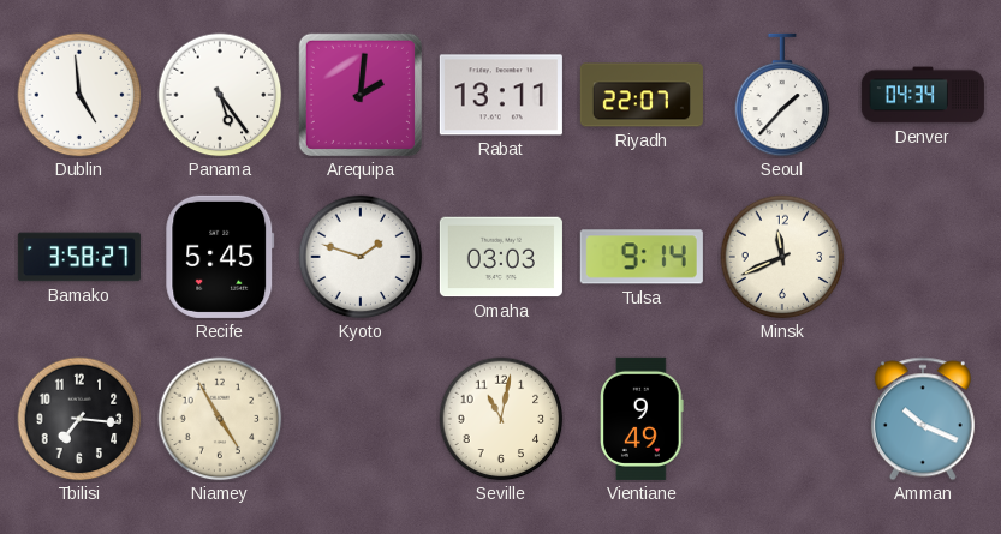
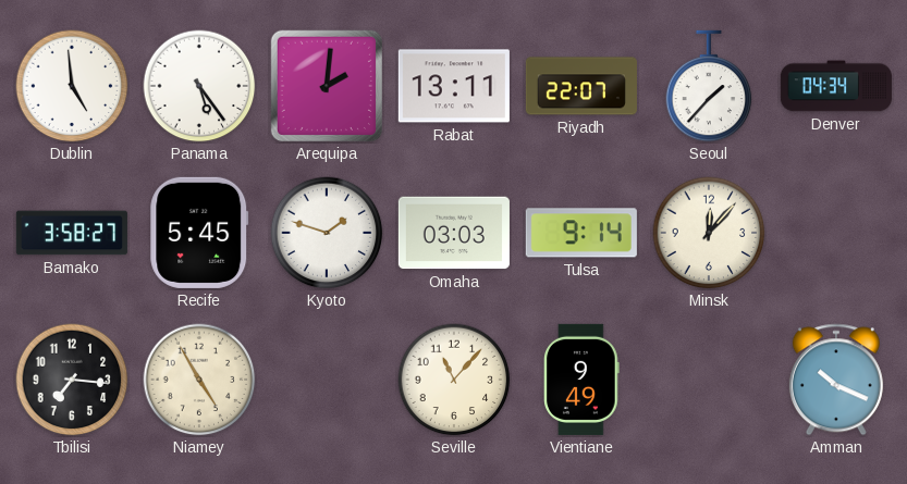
Minsk: 11:41 -> 12:07 (709, 233)
Seville: 11:02 -> 11:07 (454, 380)
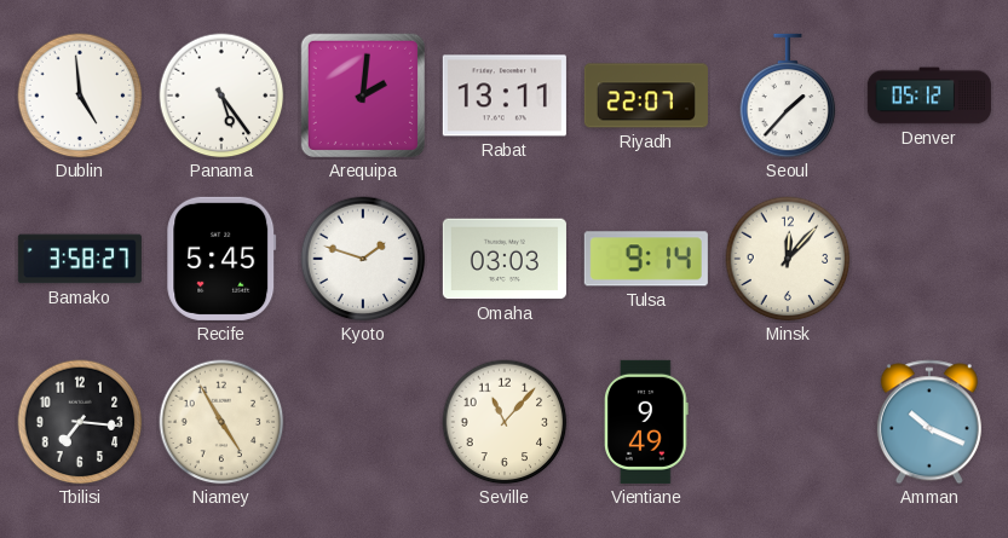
Denver: 04:34 -> 05:12 (929, 96)
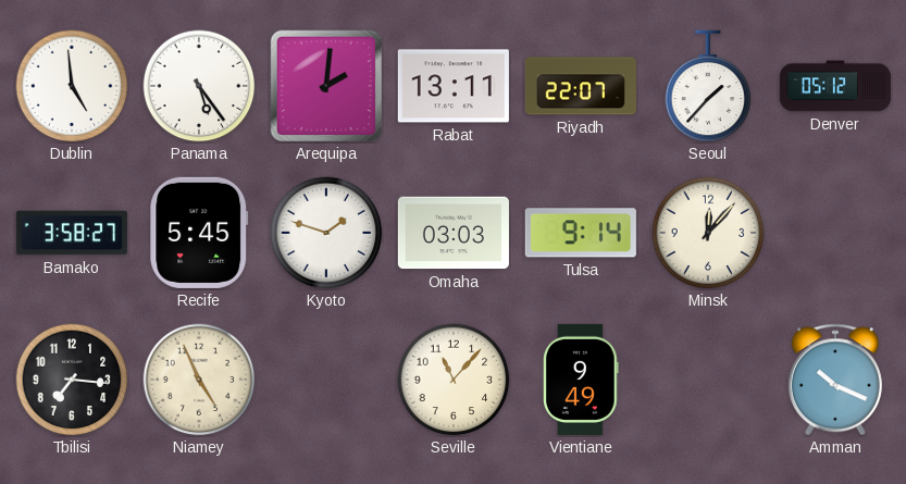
Niamey: 4:55 -> 4:56 (199, 380)
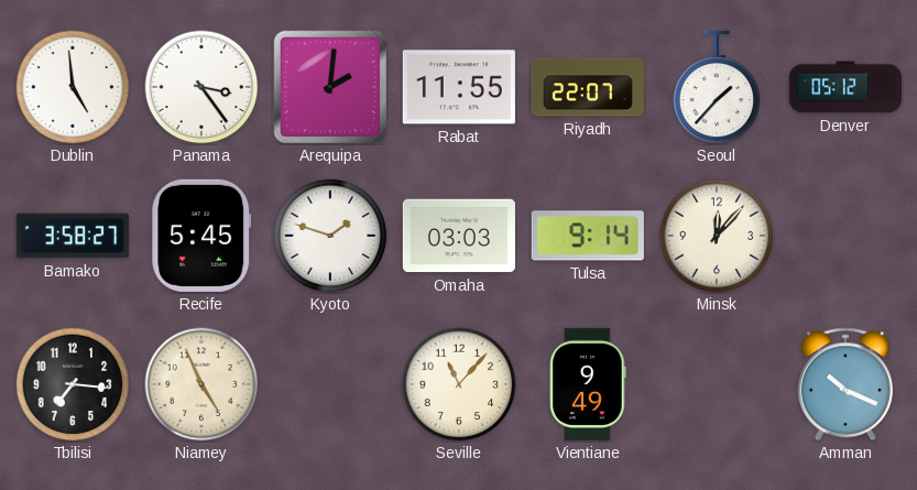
Panama: 5:24 -> 3:24 (201, 87)
Rabat: 13:11 -> 11:55 (459, 87)
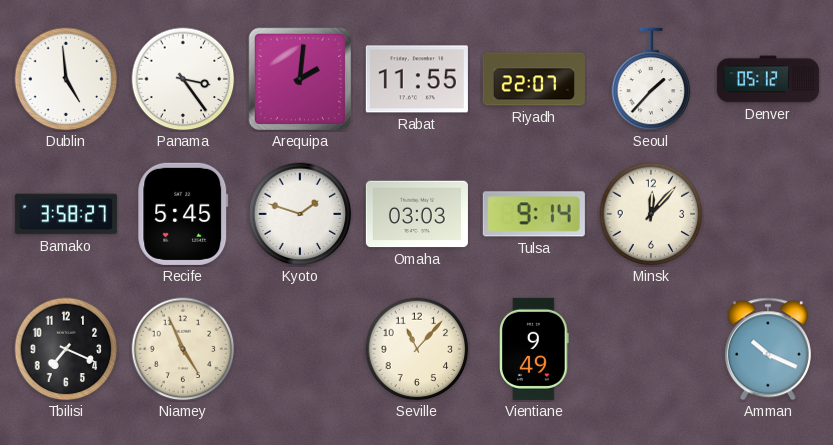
Tbilisi: 7:16 -> 7:19 (66, 349)
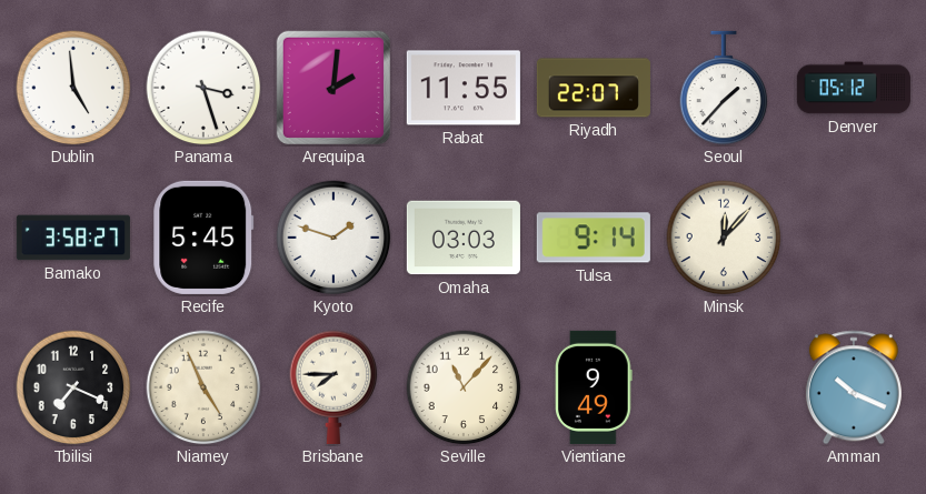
Panama: 3:24 -> 3:27 (203, 88)
Brisbane: none -> 7:45 (333, 387)
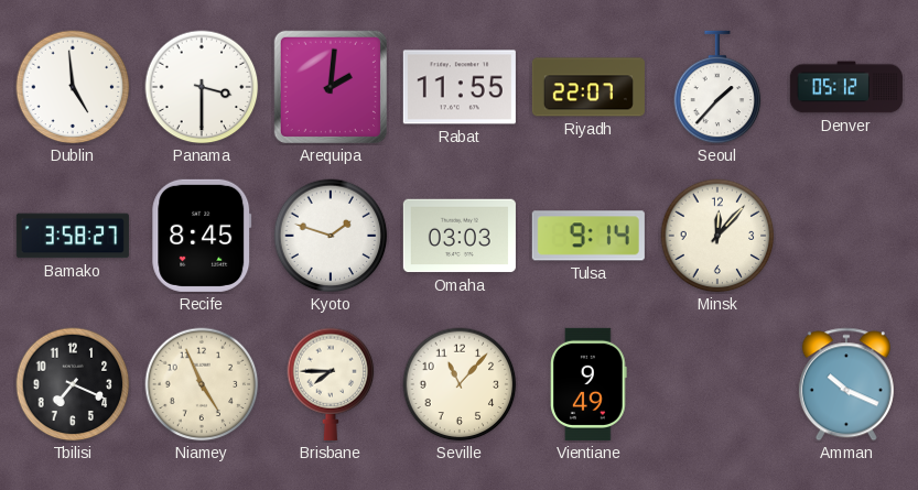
Panama: 3:27 -> 3:30 (202, 87)
Recife: 5:45 -> 8:45 (202, 236)
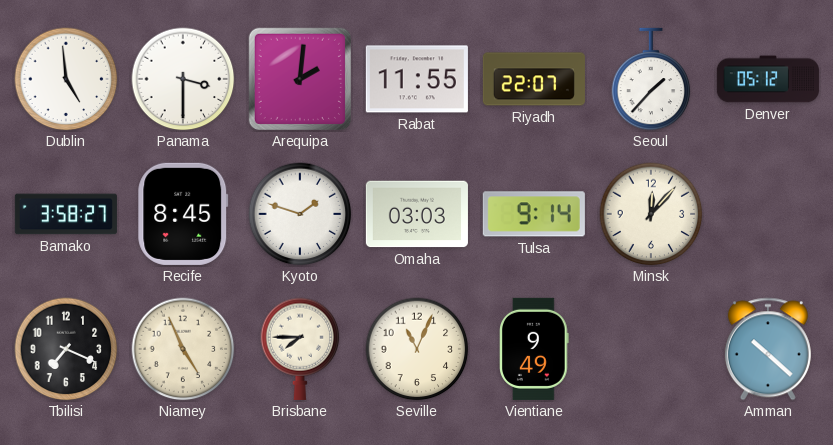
Seville: 11:07 -> 11:04 (417, 349)
Amman: 10:19 -> 10:22 (768, 349)
